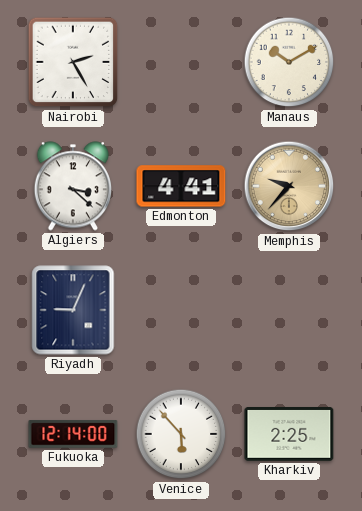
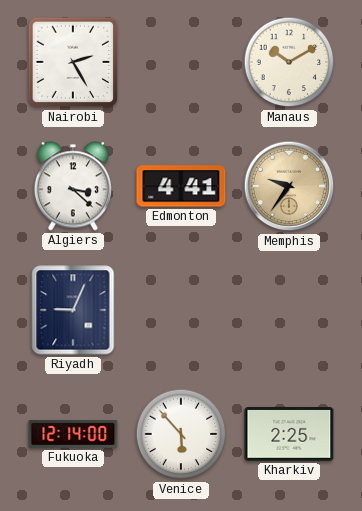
Memphis: 9:37 -> 9:36 (289, 186)
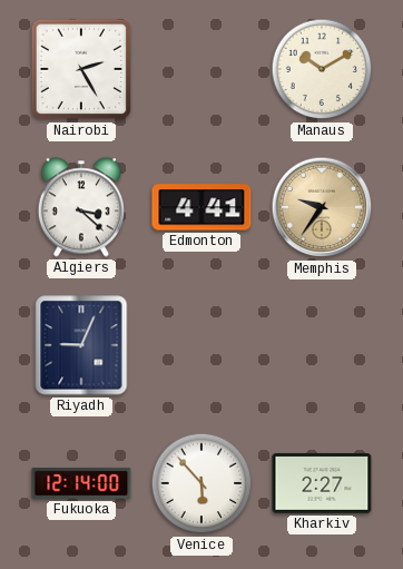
Kharkiv: 2:25 -> 2:27 (322, 484)
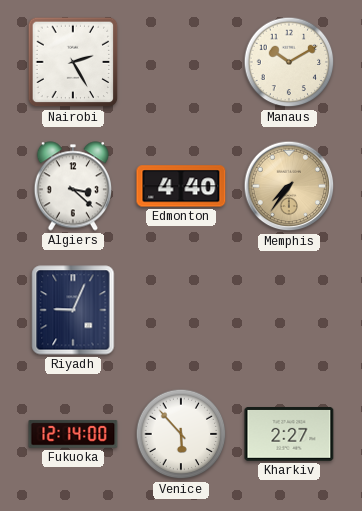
Edmonton: 4:41 -> 4:40 (181, 186)
Memphis: 9:36 -> 7:36 (289, 186)
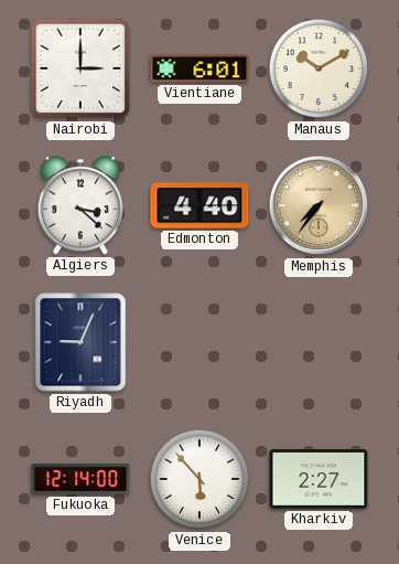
Nairobi: 2:25 -> 3:00 (80, 68)
Vientiane: none -> 6:01 (199, 68)
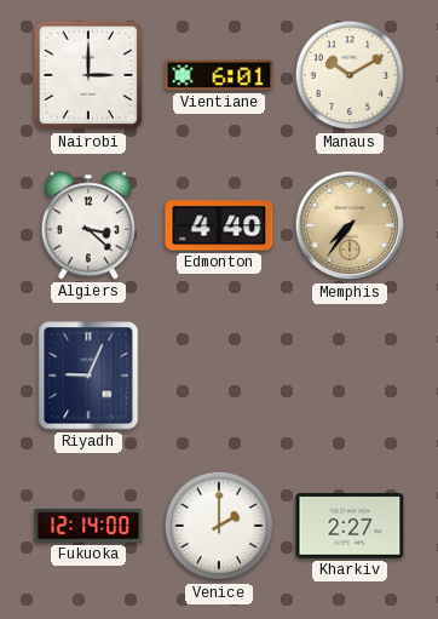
Venice: 5:53 -> 2:00 (219, 526)
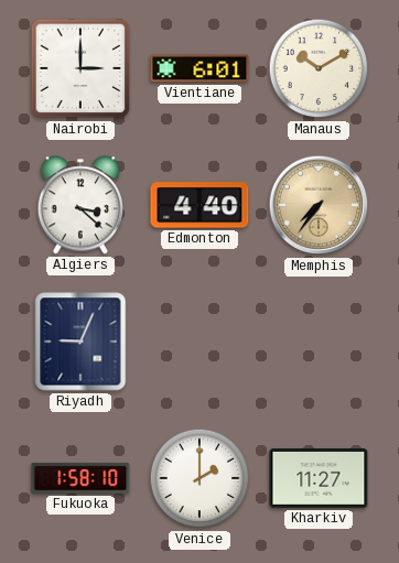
Fukuoka: 12:14 -> 1:58 (80, 478)
Kharkiv: 2:27 -> 11:27 (319, 479)
